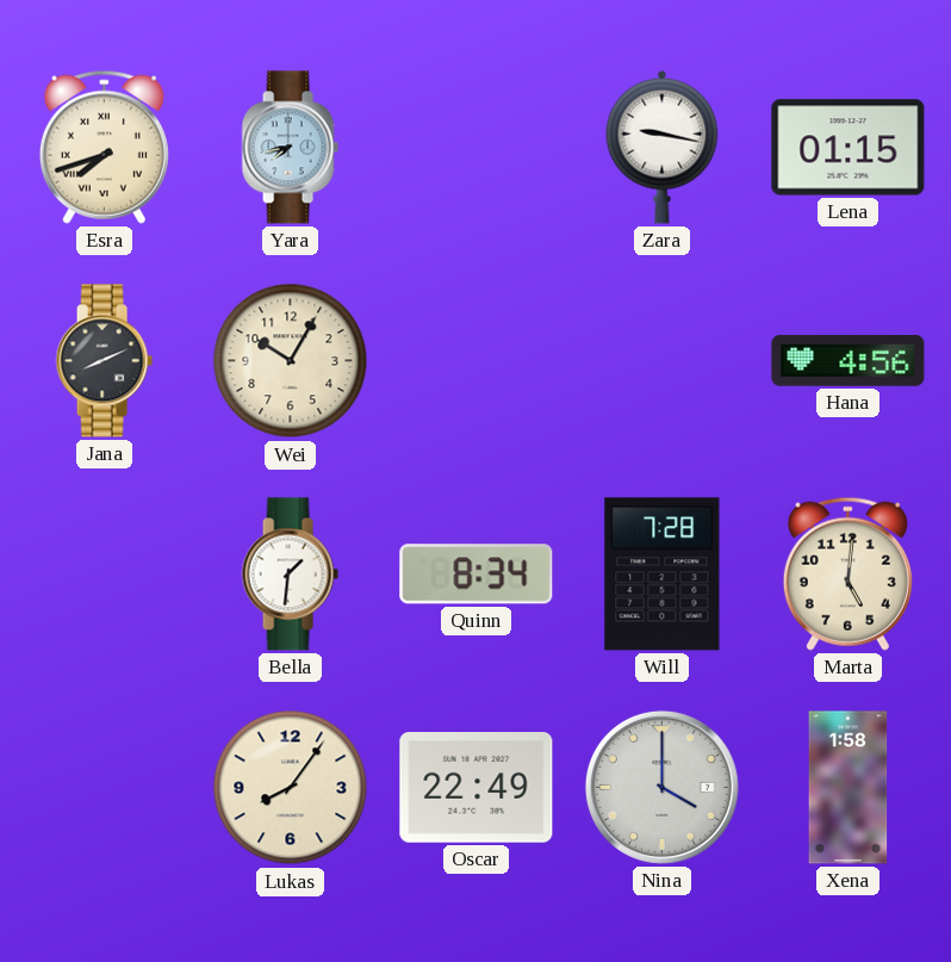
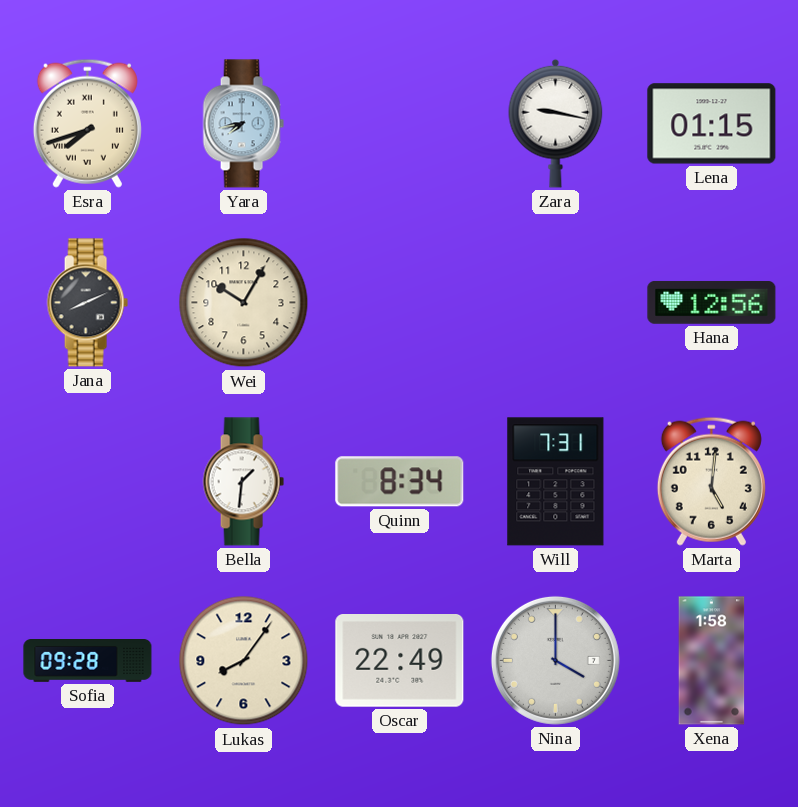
Hana: 4:56 -> 12:56 (712, 303)
Will: 7:28 -> 7:31 (556, 482)
Sofia: none -> 09:28 (88, 661)
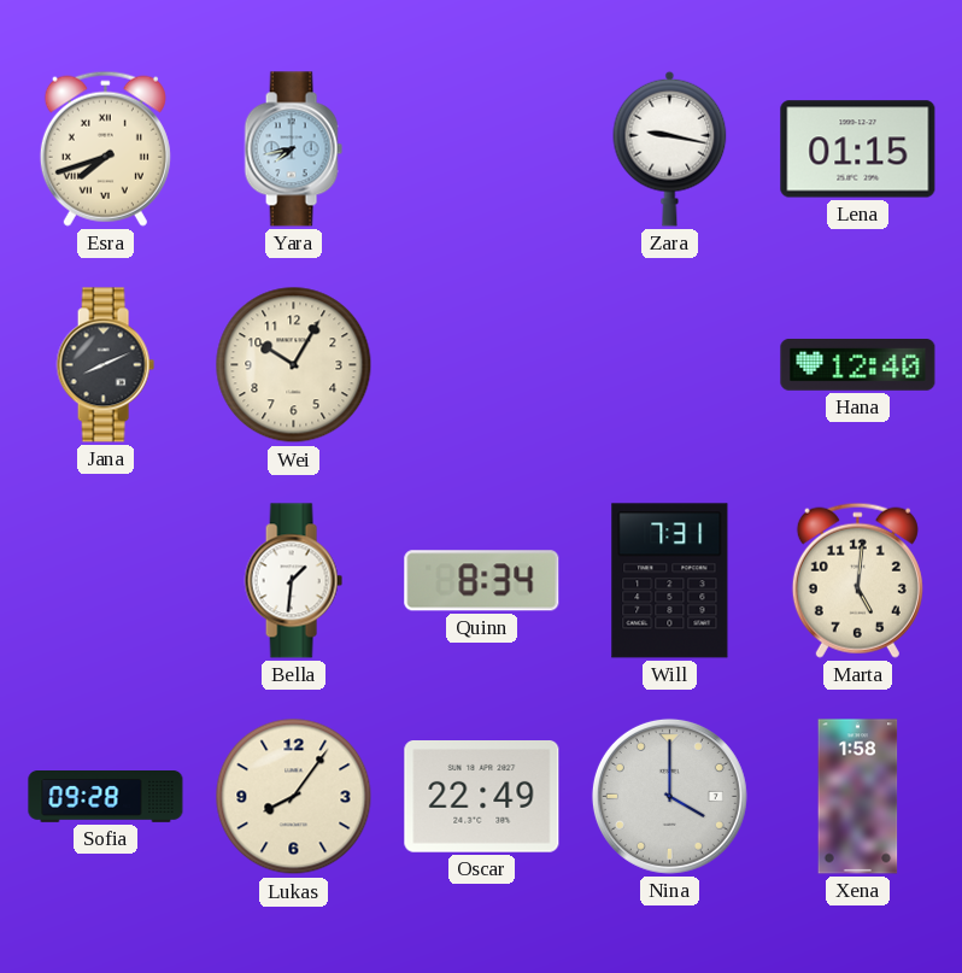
Hana: 12:56 -> 12:40 (858, 365)
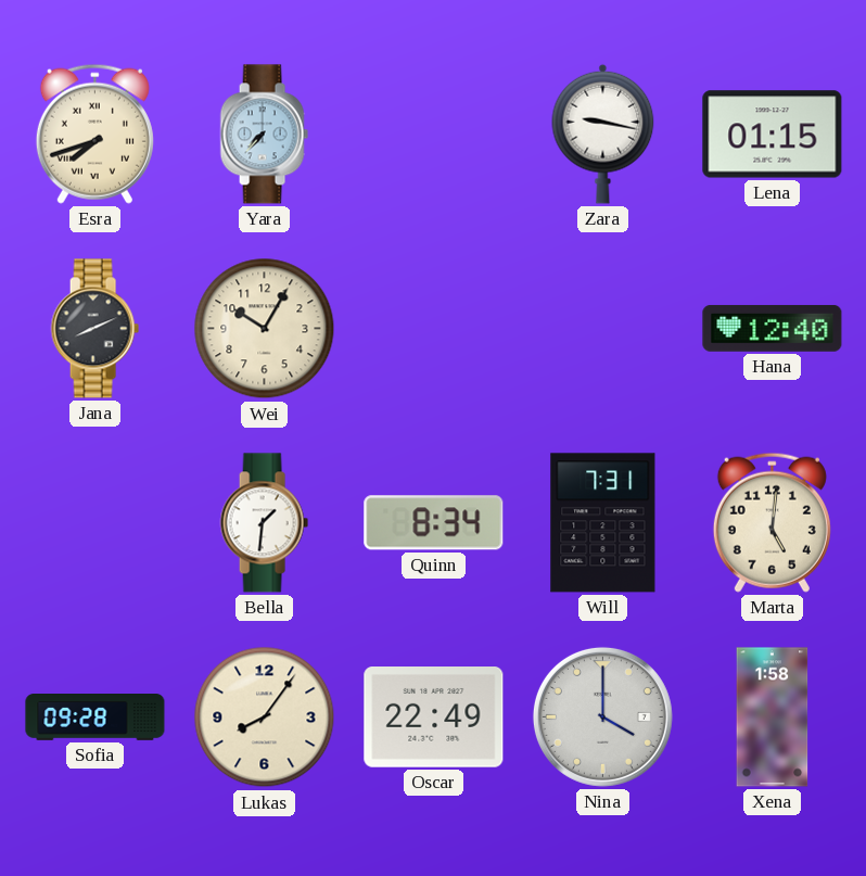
Yara: 7:43 -> 7:37 (264, 135)
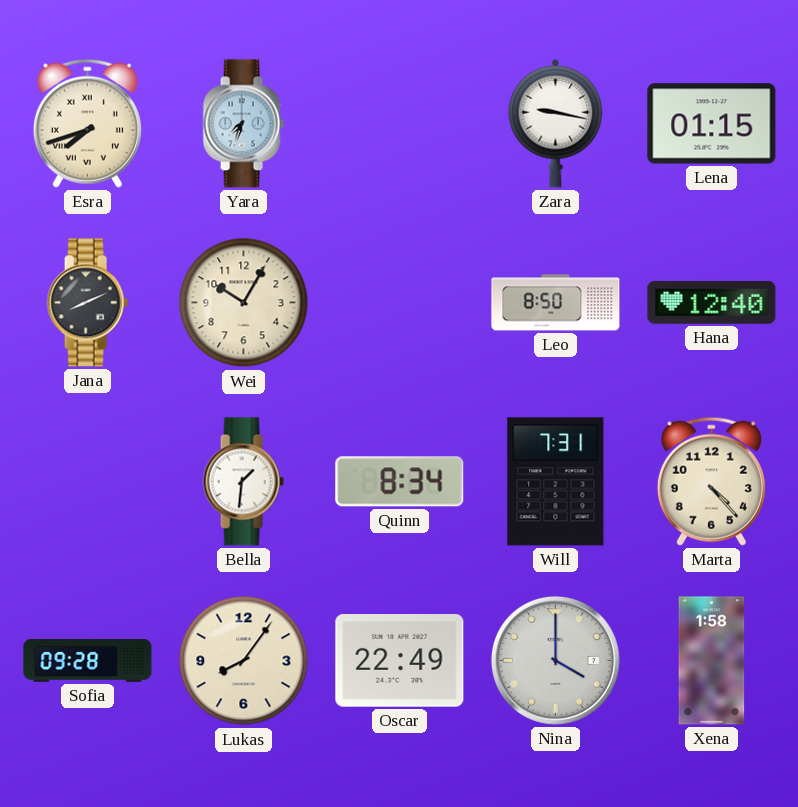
Yara: 7:37 -> 7:33 (243, 124)
Leo: none -> 8:50 (556, 303)
Marta: 5:01 -> 4:23 (711, 481)
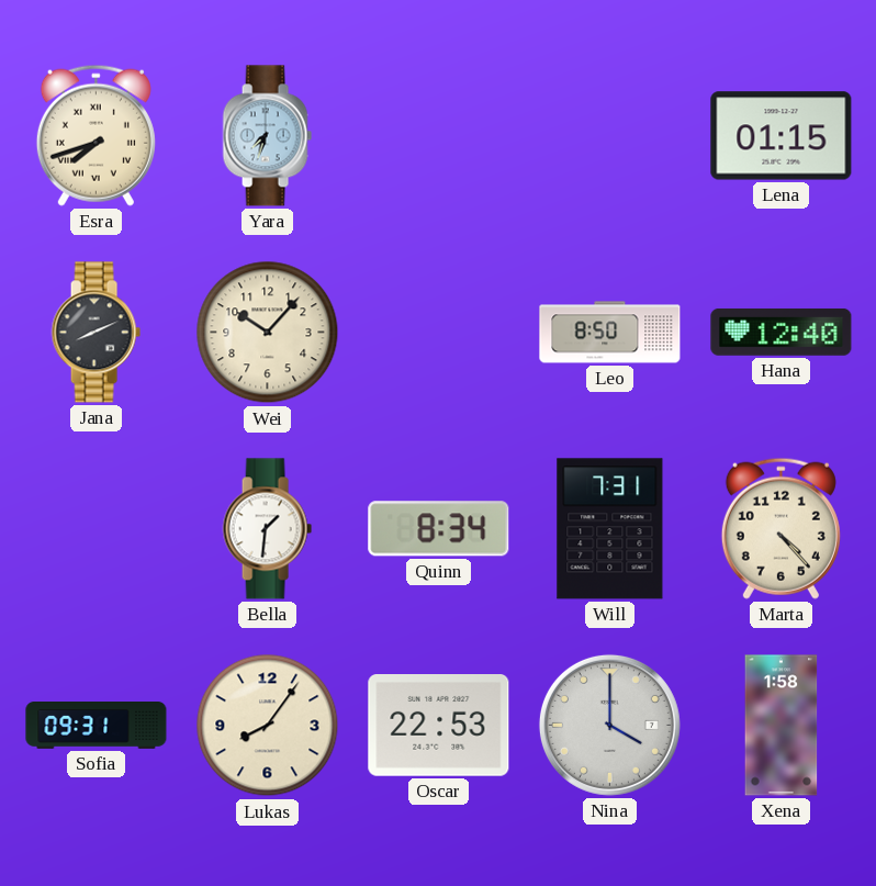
Zara: 9:17 -> none (556, 123)
Wei: 10:05 -> 10:07 (268, 333)
Sofia: 09:28 -> 09:31 (97, 726)
Oscar: 22:49 -> 22:53 (439, 726)
